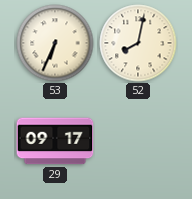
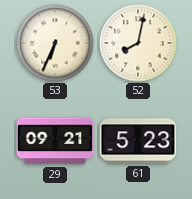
29: 09:17 -> 09:21 (55, 141)
61: none -> 5:23 (138, 141)
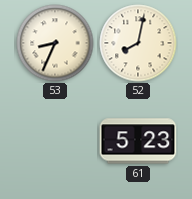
53: 6:34 -> 8:34 (55, 43)
29: 09:21 -> none (55, 141)
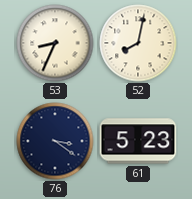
76: none -> 3:21 (55, 141)
